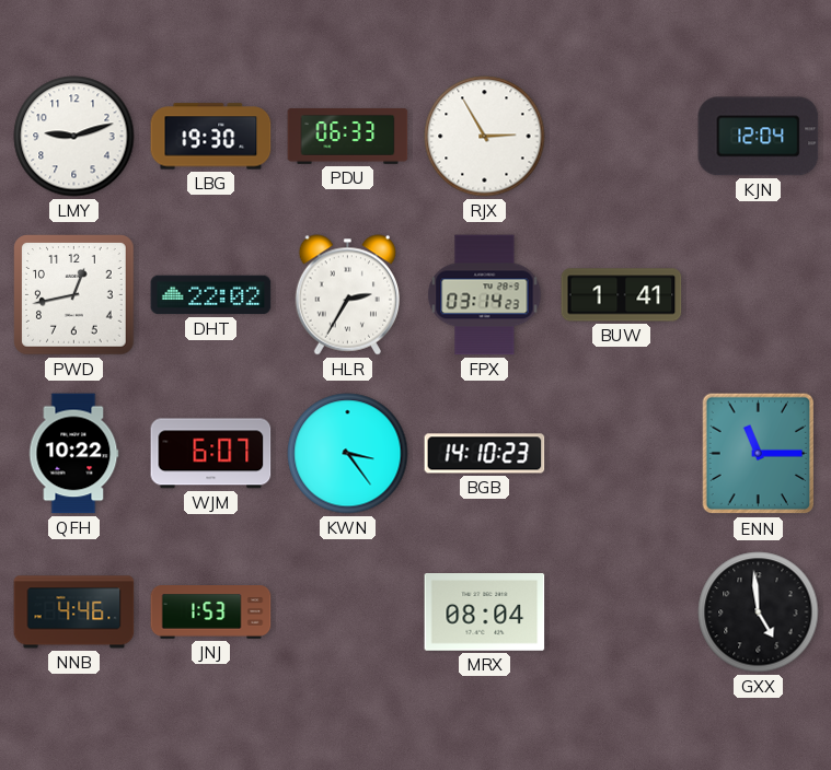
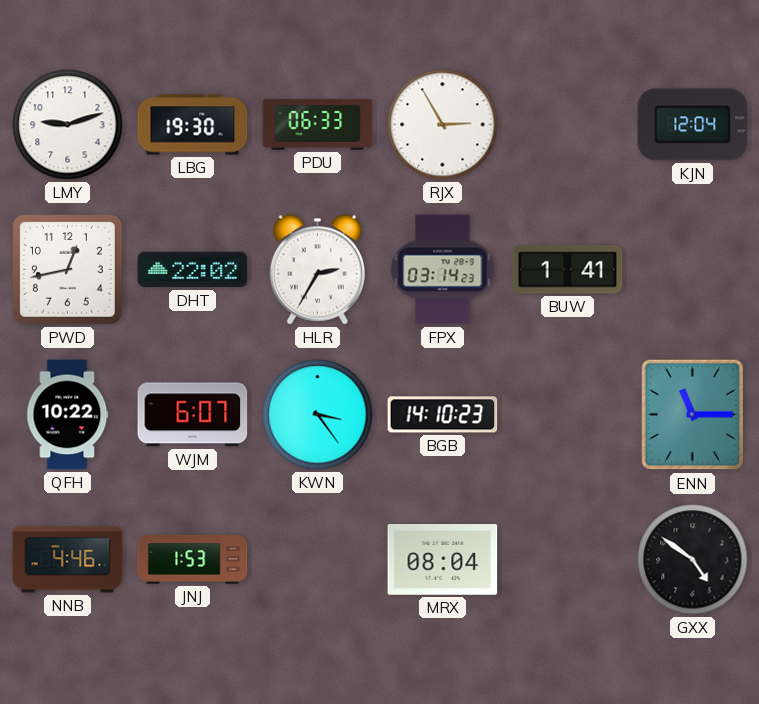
GXX: 4:59 -> 4:51 (693, 560)
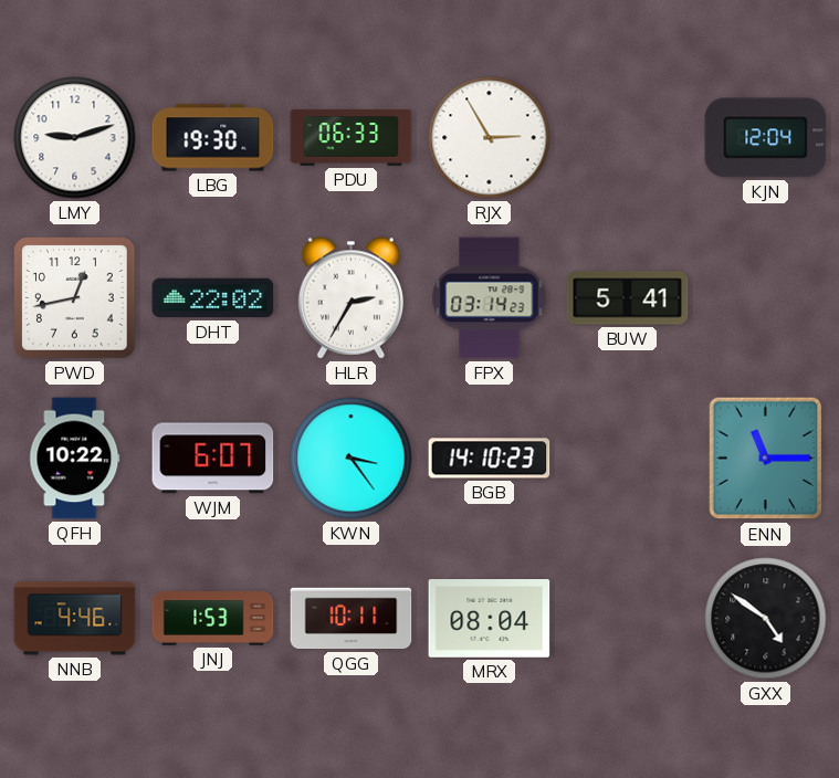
BUW: 1:41 -> 5:41 (628, 298)
QGG: none -> 10:11 (352, 619)
